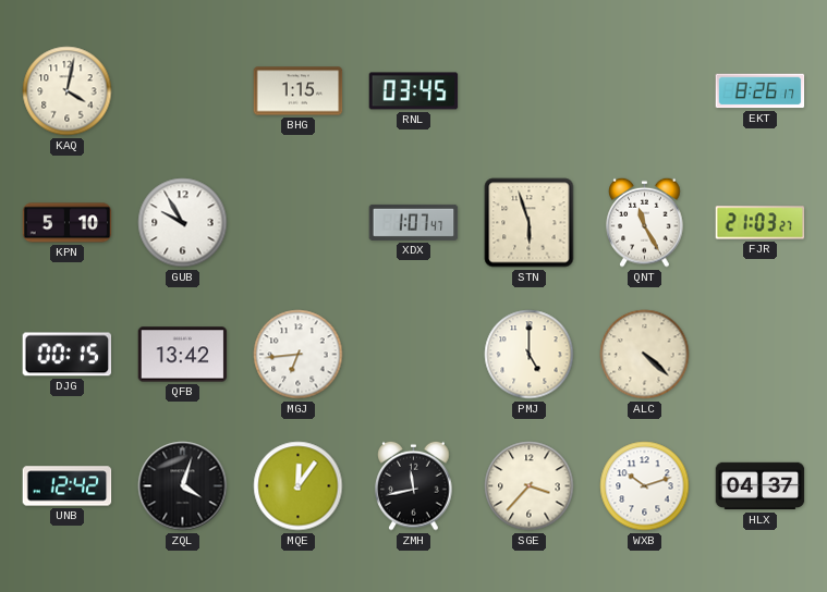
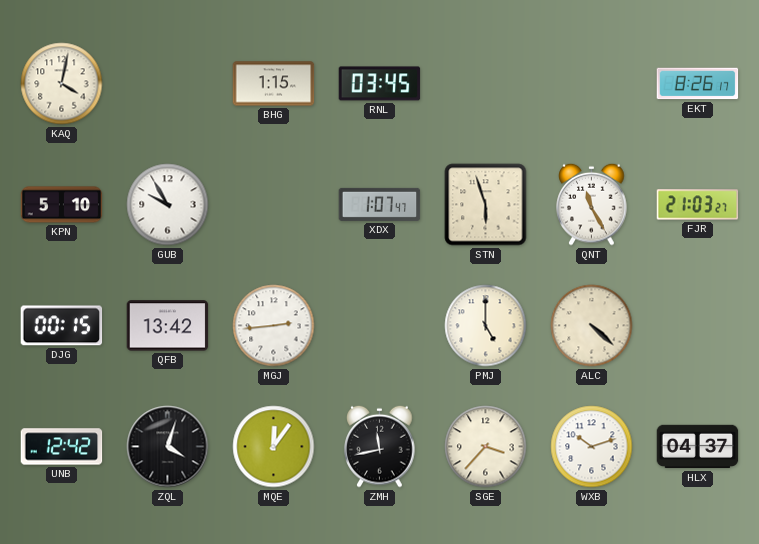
MGJ: 6:44 -> 2:44 (274, 326)
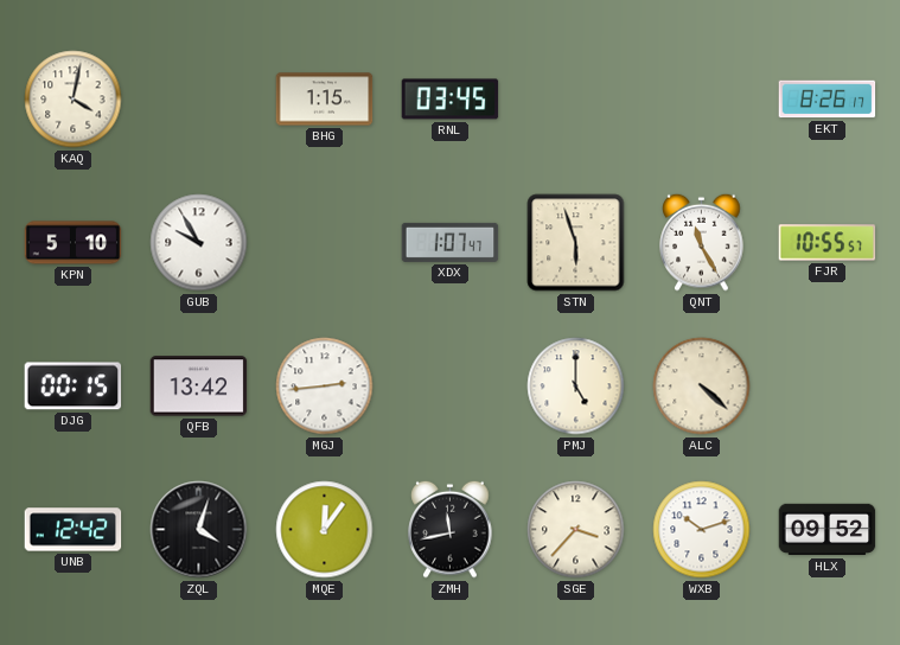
FJR: 21:03 -> 10:55 (828, 243)
HLX: 04:37 -> 09:52 (828, 530)
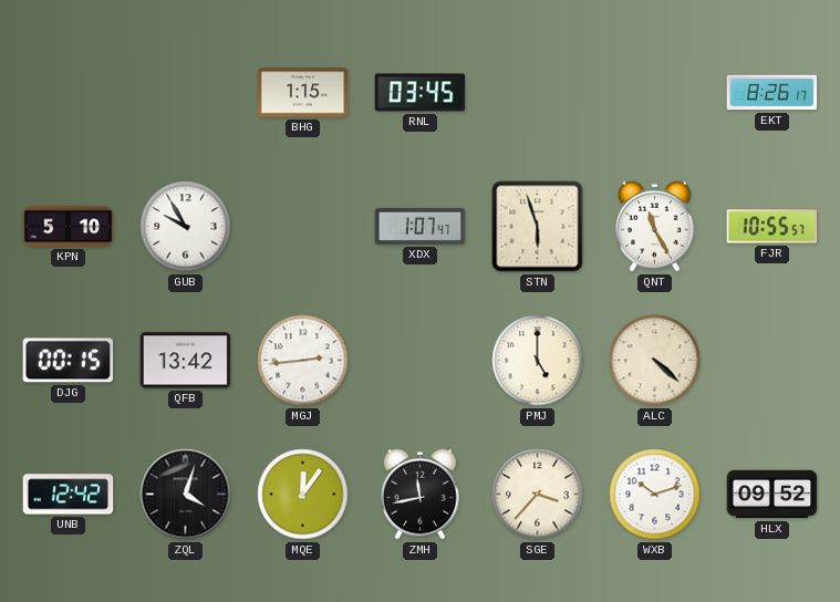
KAQ: 4:02 -> none (74, 100)
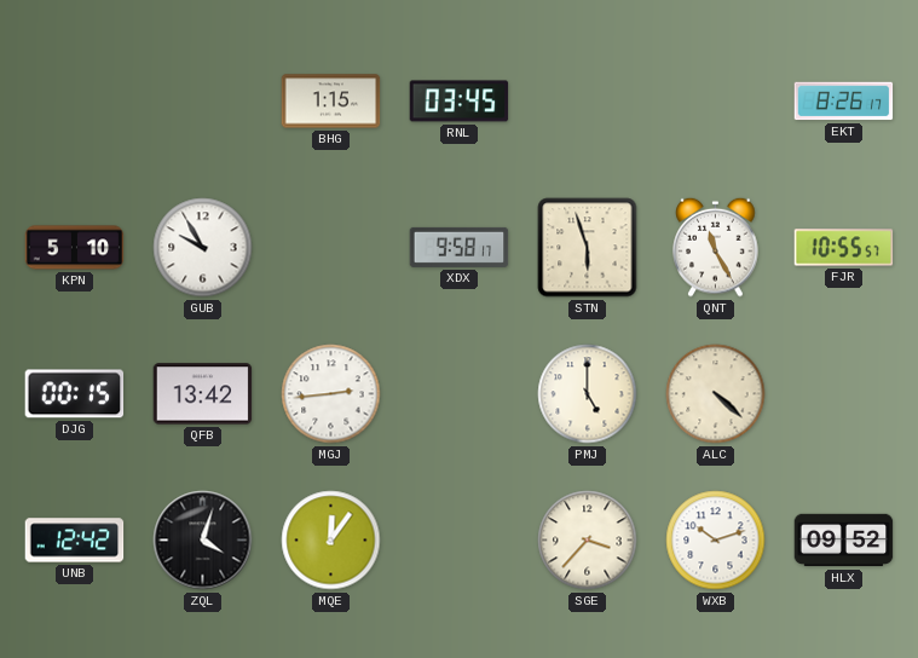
XDX: 1:07 -> 9:58 (460, 247)
ZMH: 11:43 -> none (421, 494)
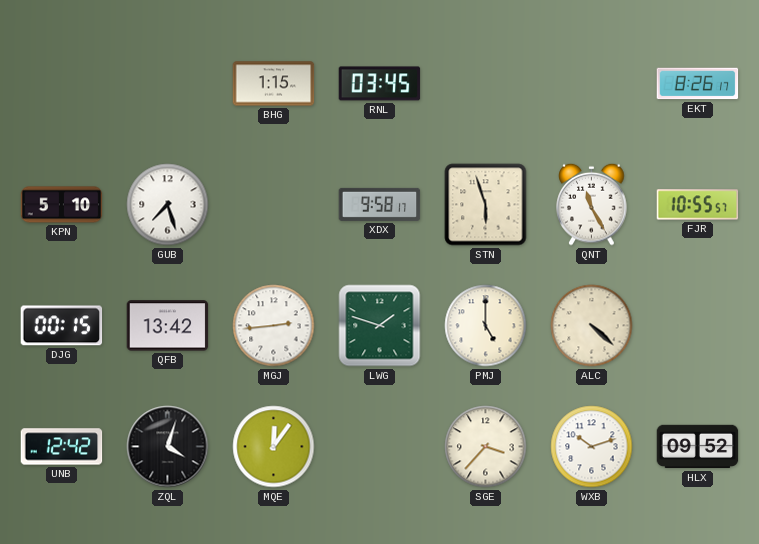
GUB: 9:55 -> 7:27 (168, 205)
LWG: none -> 1:48 (380, 326)
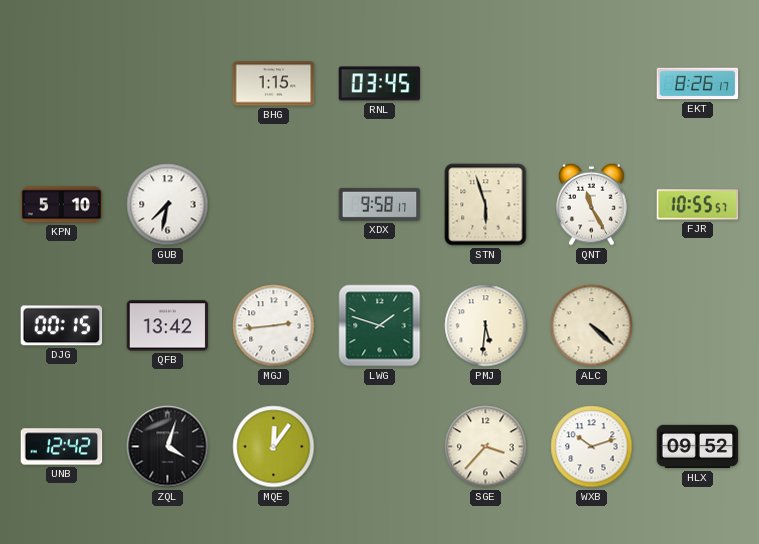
GUB: 7:27 -> 7:32 (168, 205)
PMJ: 5:00 -> 5:31 (486, 326)
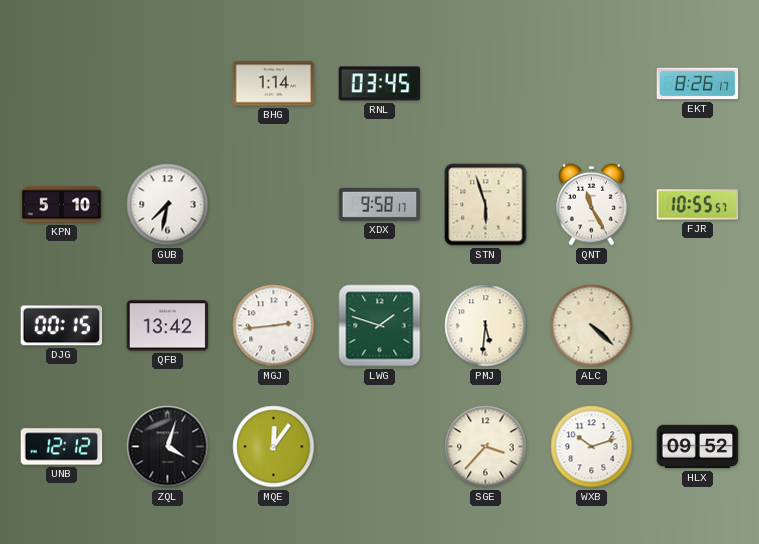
BHG: 1:15 -> 1:14 (274, 84)
UNB: 12:42 -> 12:12 (62, 447)
